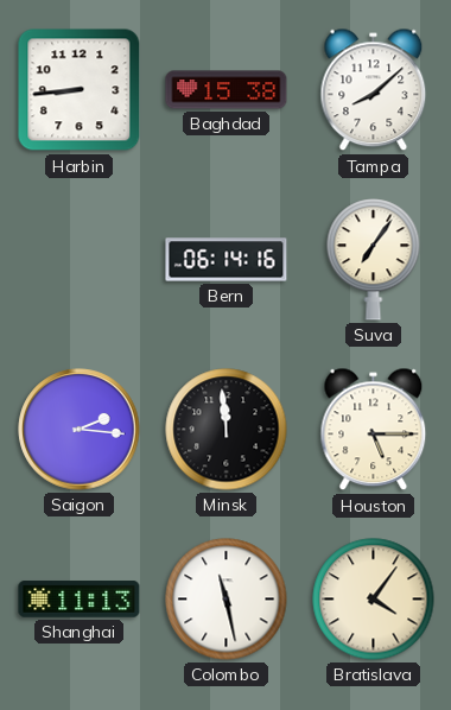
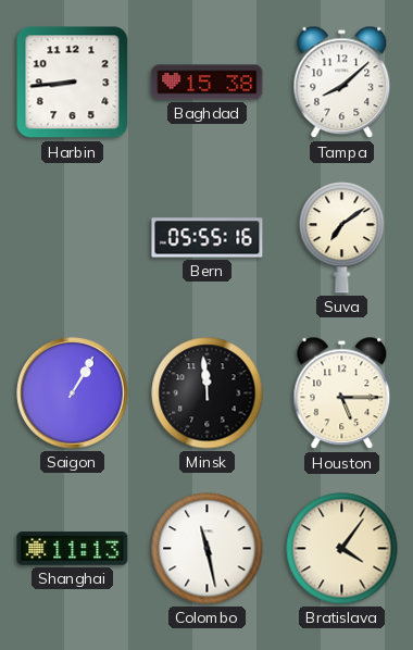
Bern: 06:14 -> 05:55 (208, 238)
Suva: 7:06 -> 7:09 (342, 238)
Saigon: 2:16 -> 1:05 (73, 393)
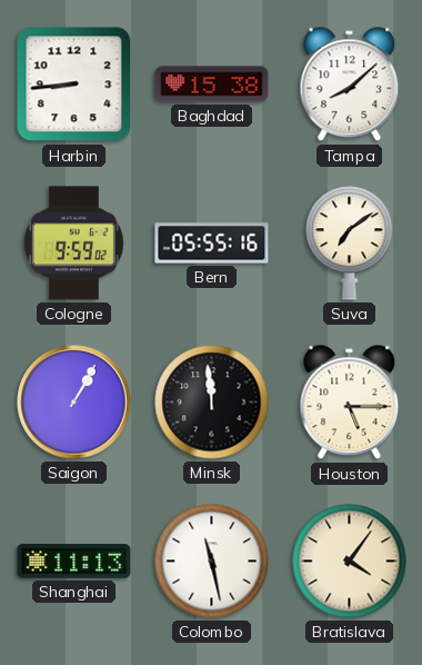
Cologne: none -> 9:59 (73, 244)
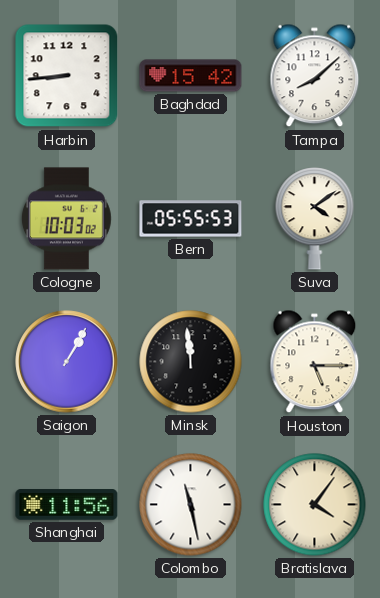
Baghdad: 15:38 -> 15:42 (191, 76)
Cologne: 9:59 -> 10:03 (66, 219)
Bern: 05:55:16 -> 05:55:53 (191, 219)
Suva: 7:09 -> 4:09 (315, 219)
Shanghai: 11:13 -> 11:56 (67, 505)
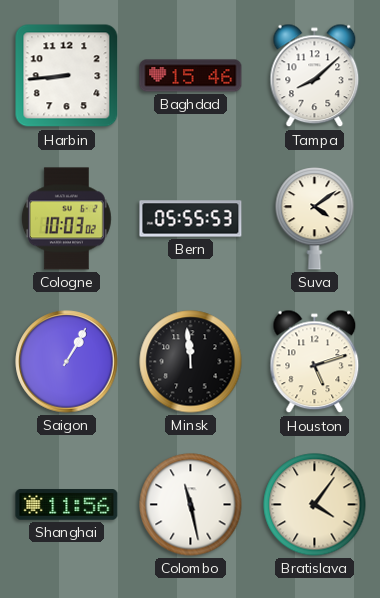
Baghdad: 15:42 -> 15:46 (191, 76)
Houston: 5:15 -> 5:12 (315, 362)
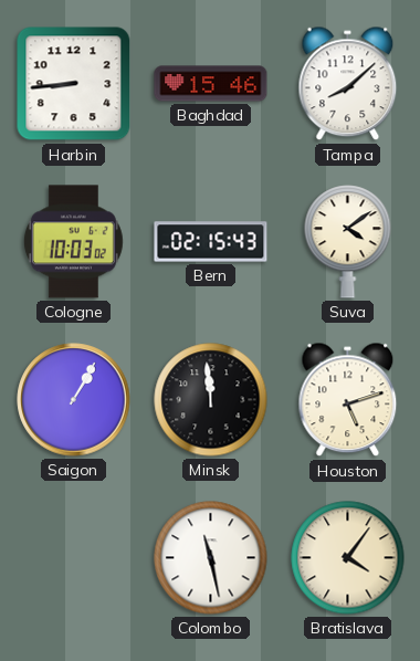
Bern: 05:55 -> 02:15 (211, 242)
Shanghai: 11:56 -> none (67, 505)
